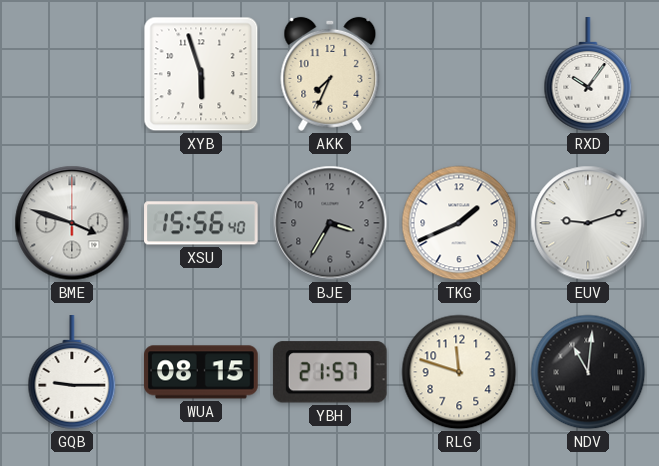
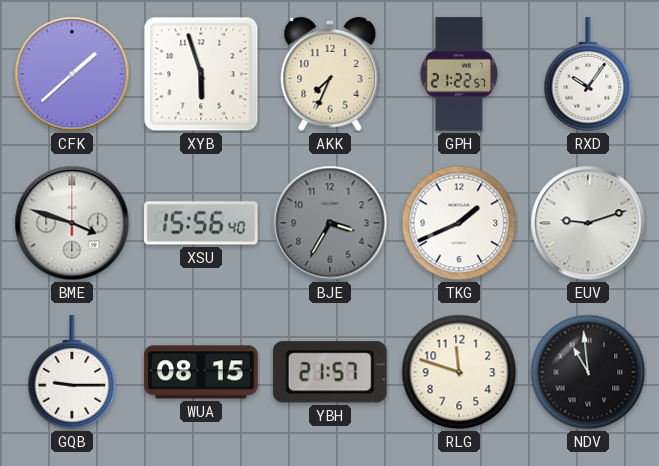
CFK: none -> 1:38 (72, 74)
GPH: none -> 21:22 (459, 74)
NDV: 11:01 -> 10:59 (588, 372)
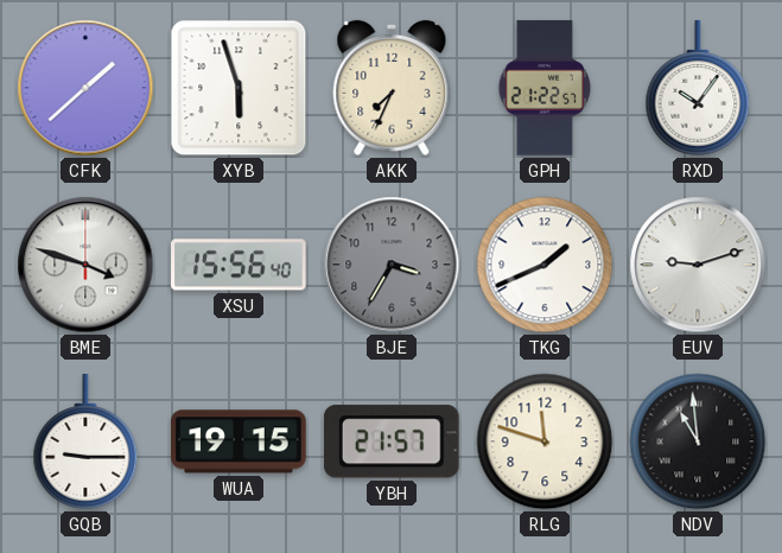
WUA: 08:15 -> 19:15 (239, 441)
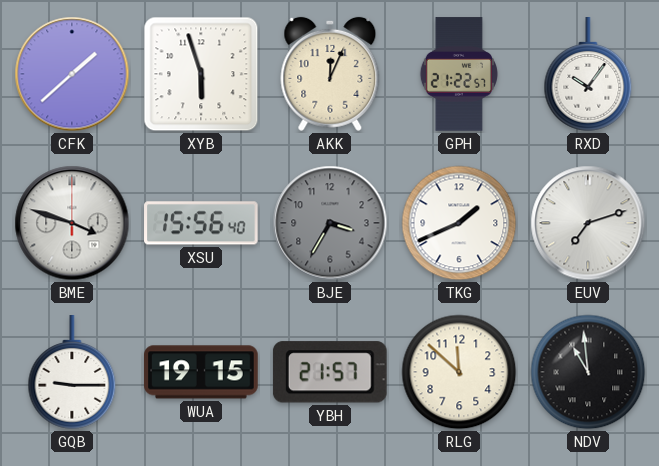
AKK: 7:34 -> 12:04 (330, 74)
EUV: 9:12 -> 7:12 (588, 223)
RLG: 11:48 -> 11:52 (459, 372)
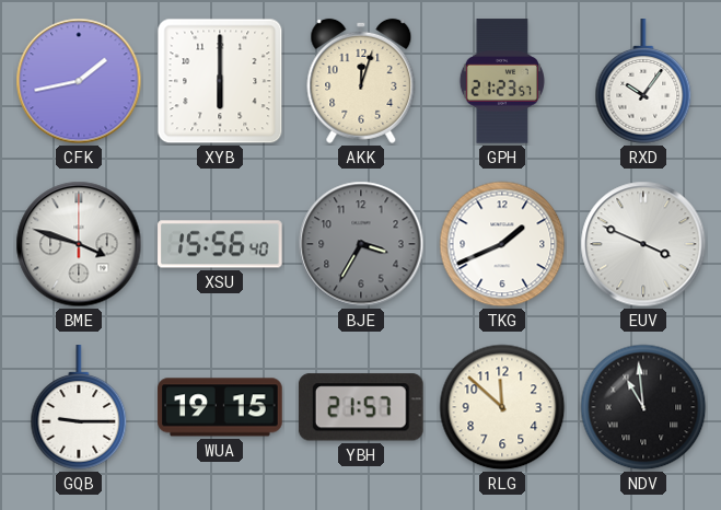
CFK: 1:38 -> 1:43 (79, 81)
XYB: 5:57 -> 6:00 (220, 81)
AKK: 12:04 -> 12:03 (361, 81)
GPH: 21:22 -> 21:23 (502, 81)
EUV: 7:12 -> 3:49 (643, 244)
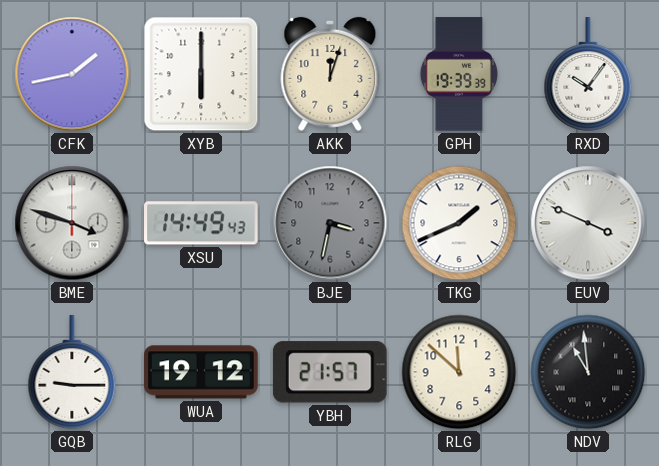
GPH: 21:23 -> 19:39 (459, 74)
XSU: 15:56 -> 14:49 (201, 223)
BJE: 3:35 -> 3:32 (330, 223)
WUA: 19:15 -> 19:12 (201, 372)
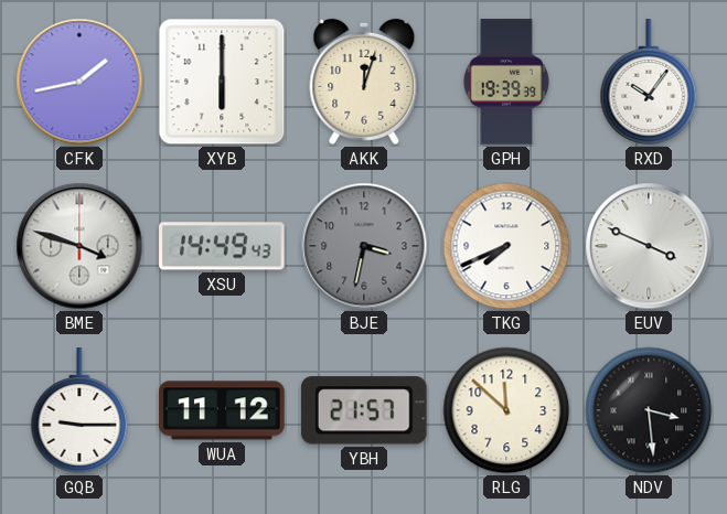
TKG: 1:41 -> 7:41 (506, 246)
WUA: 19:12 -> 11:12 (222, 410)
NDV: 10:59 -> 3:29 (649, 410)
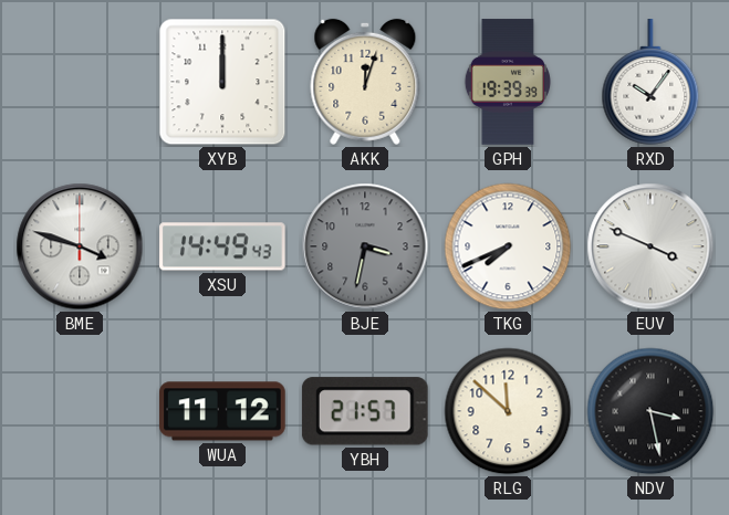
CFK: 1:43 -> none (79, 82)
XYB: 6:00 -> 12:00 (222, 82)
GQB: 9:15 -> none (79, 410)
NDV: 3:29 -> 3:28 (650, 411)
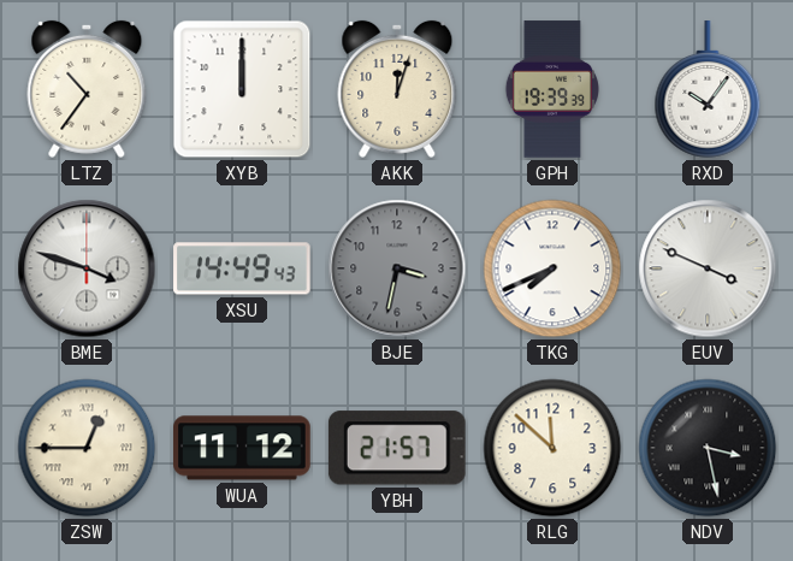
LTZ: none -> 10:36 (87, 89)
ZSW: none -> 12:45 (87, 448)
